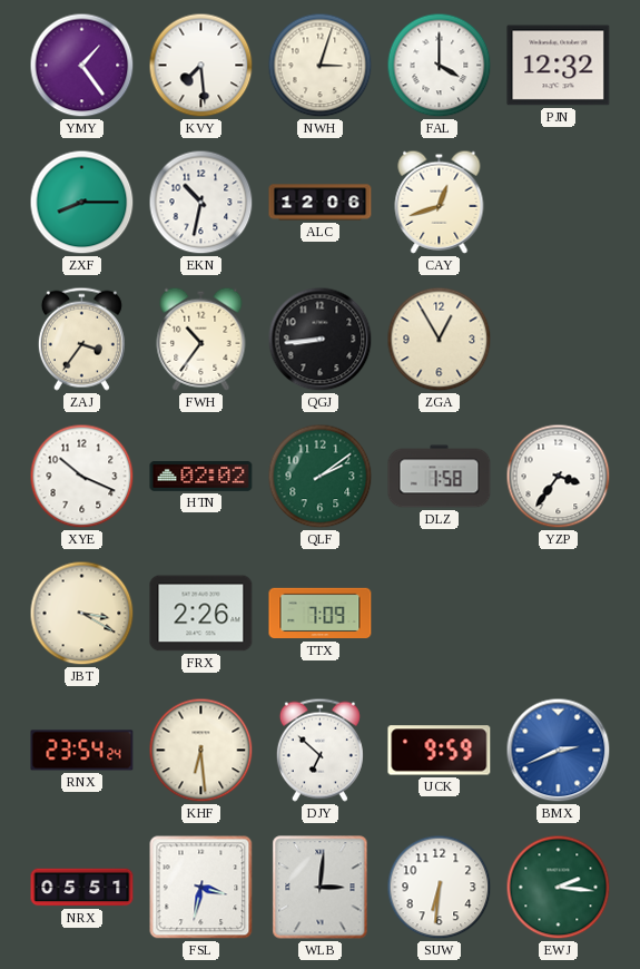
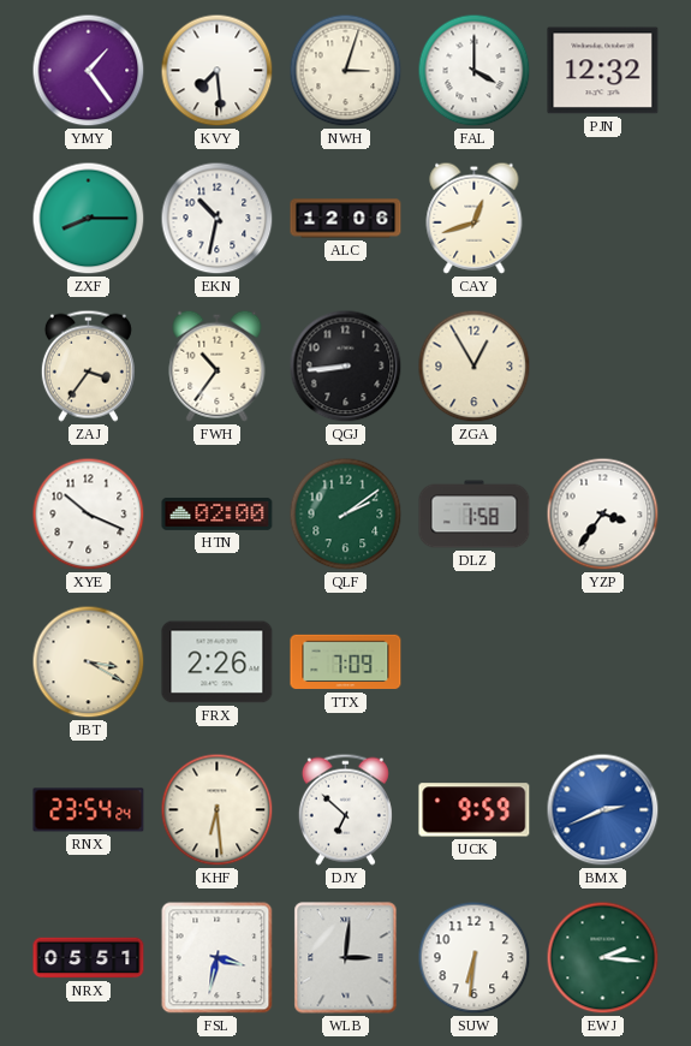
HTN: 02:02 -> 02:00 (218, 513)
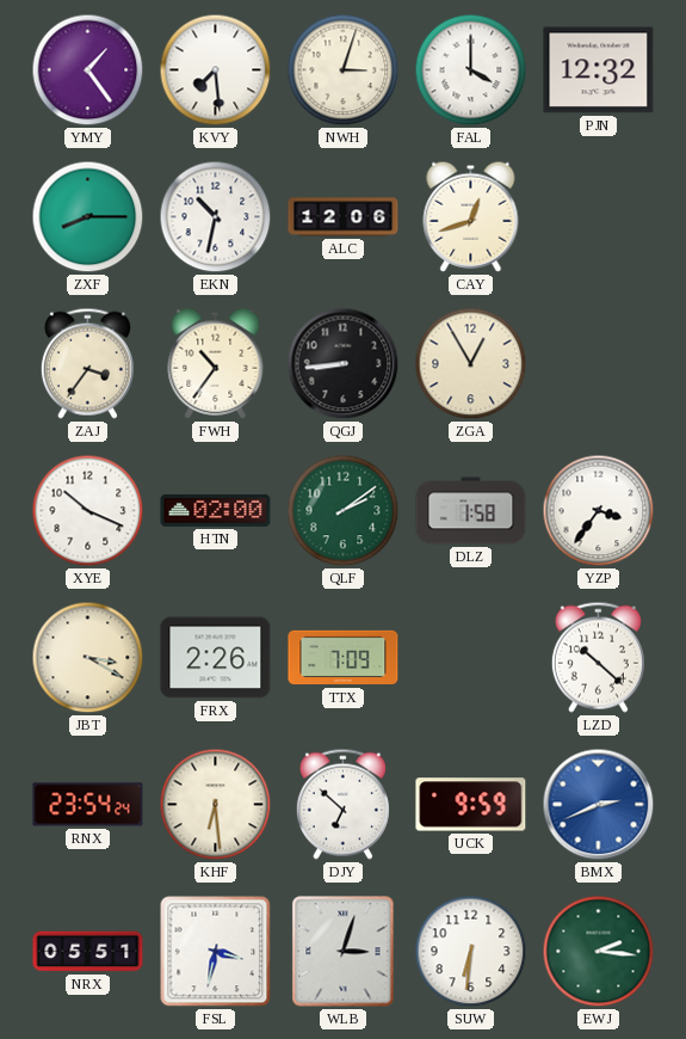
LZD: none -> 10:22 (598, 657)
WLB: 3:01 -> 3:03 (344, 952)
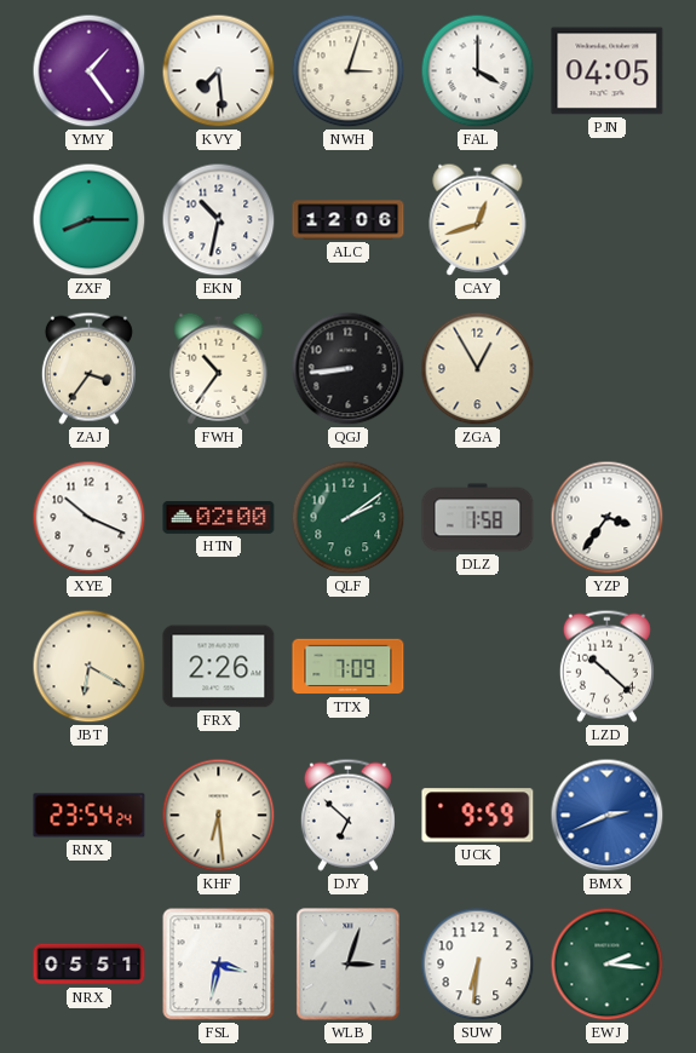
PJN: 12:32 -> 04:05 (608, 71)
JBT: 3:20 -> 6:20 (90, 667)
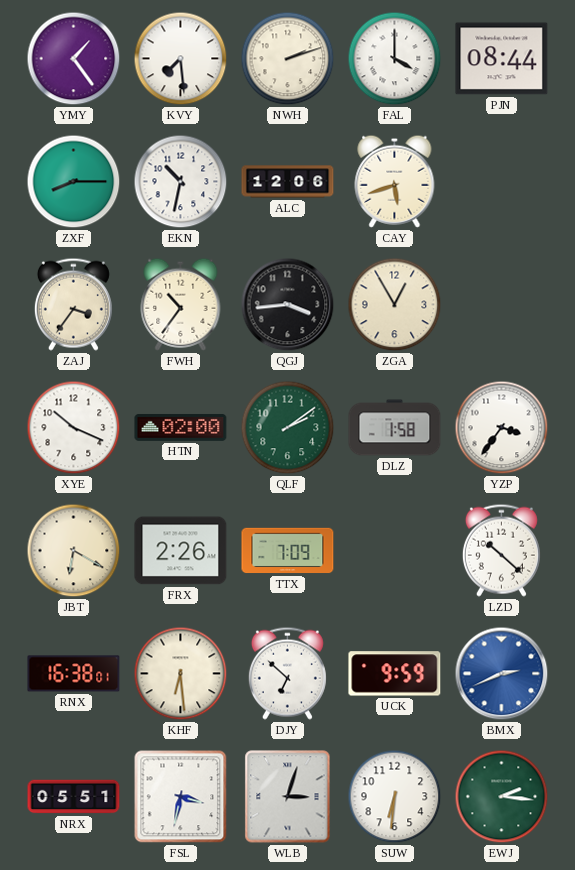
NWH: 3:03 -> 2:12 (288, 59)
PJN: 04:05 -> 08:44 (502, 59)
CAY: 12:42 -> 5:42 (395, 181)
QGJ: 8:44 -> 3:44 (288, 305)
RNX: 23:54 -> 16:38 (74, 674)
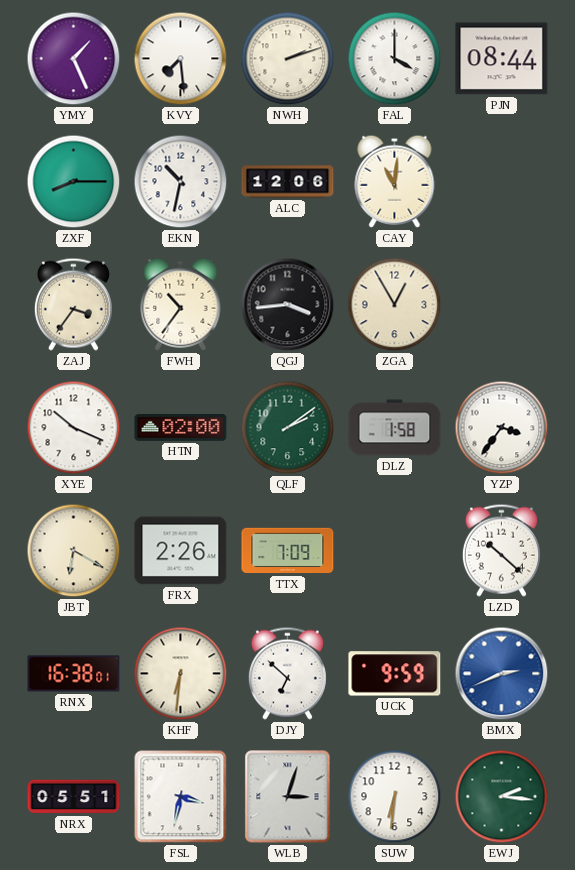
YMY: 1:24 -> 1:26 (74, 59)
CAY: 5:42 -> 11:01 (395, 181)
KHF: 6:29 -> 6:31 (181, 674)
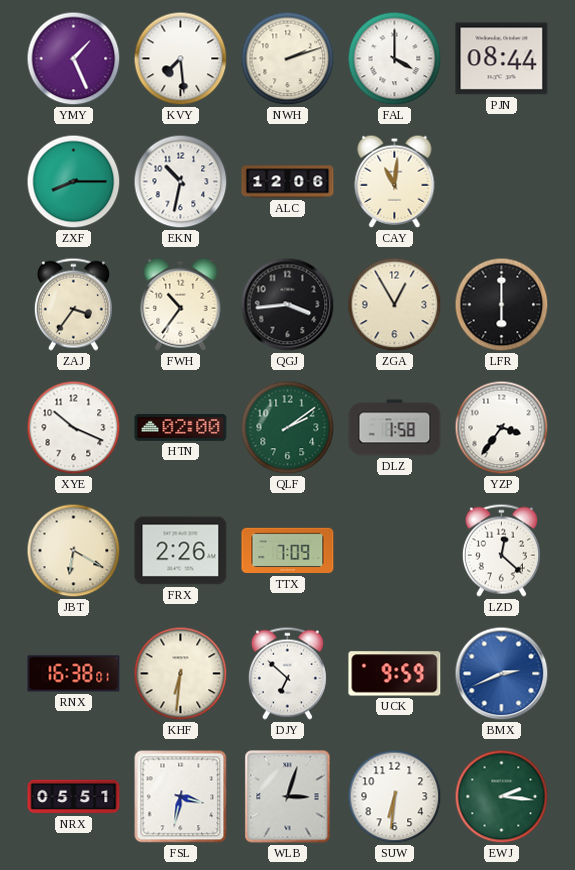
LFR: none -> 6:00 (502, 305)
LZD: 10:22 -> 12:22 (501, 550)
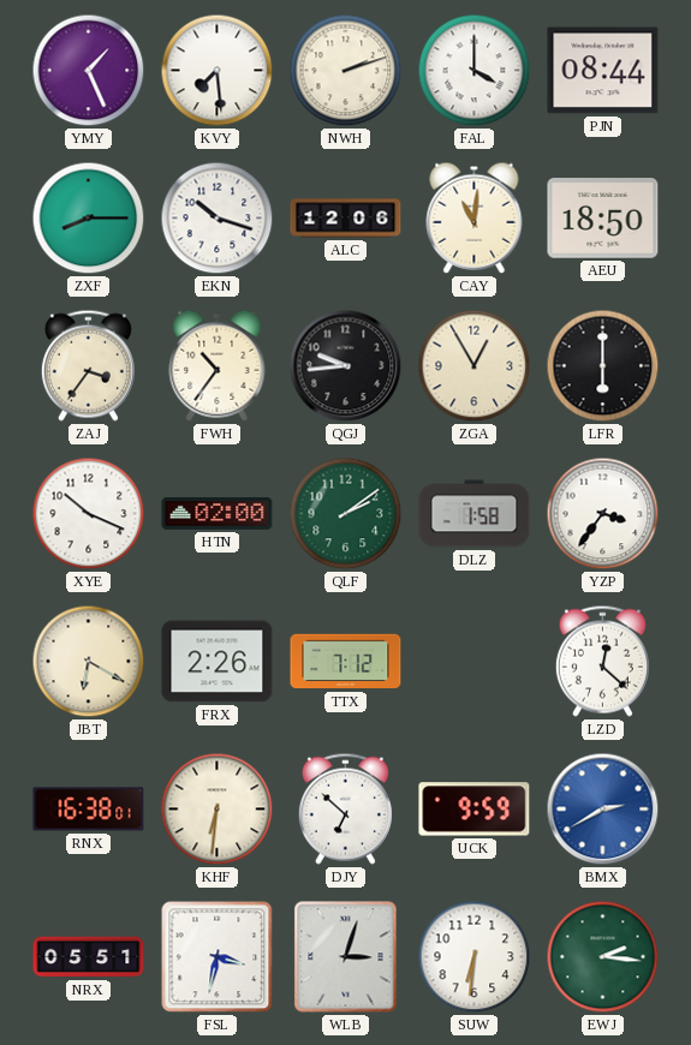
EKN: 10:32 -> 10:18 (218, 219)
AEU: none -> 18:50 (603, 219)
QGJ: 3:44 -> 9:44 (346, 366)
TTX: 7:09 -> 7:12 (346, 662)
BMX: 2:41 -> 2:40 (603, 810)
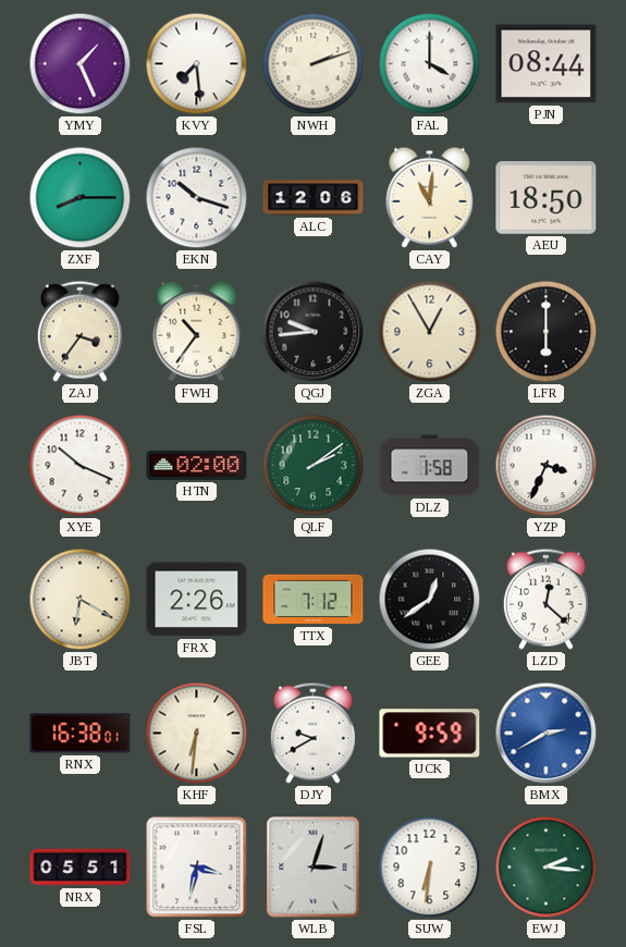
YZP: 3:36 -> 3:34 (547, 466)
GEE: none -> 12:39 (430, 600)
DJY: 6:52 -> 9:40 (312, 733)
